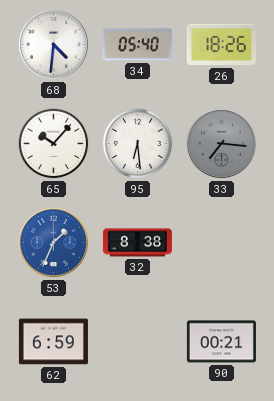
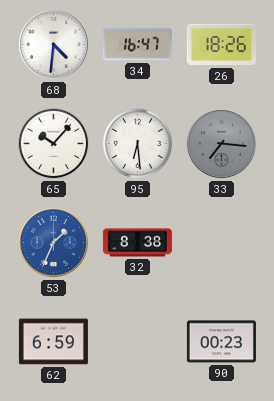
34: 05:40 -> 16:47 (137, 45)
90: 00:21 -> 00:23 (221, 342)
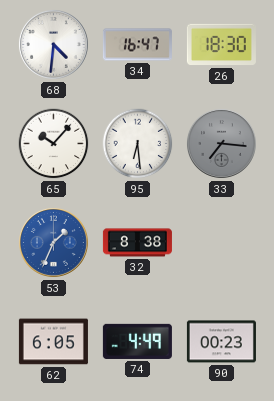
26: 18:26 -> 18:30 (221, 45)
62: 6:59 -> 6:05 (53, 342)
74: none -> 4:49 (137, 341)
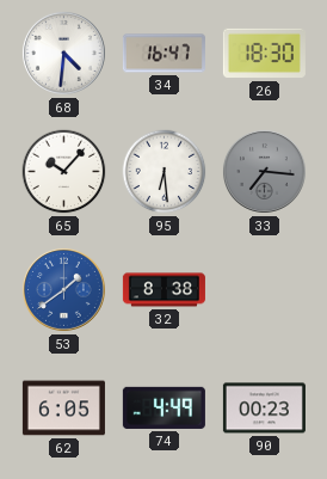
53: 1:34 -> 1:39 (64, 290)
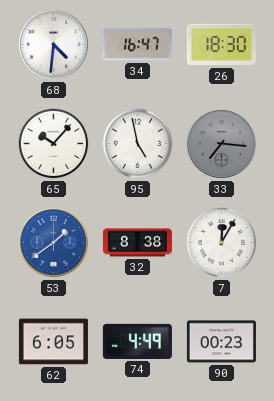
95: 6:29 -> 4:58 (138, 144)
7: none -> 12:05 (222, 243)
